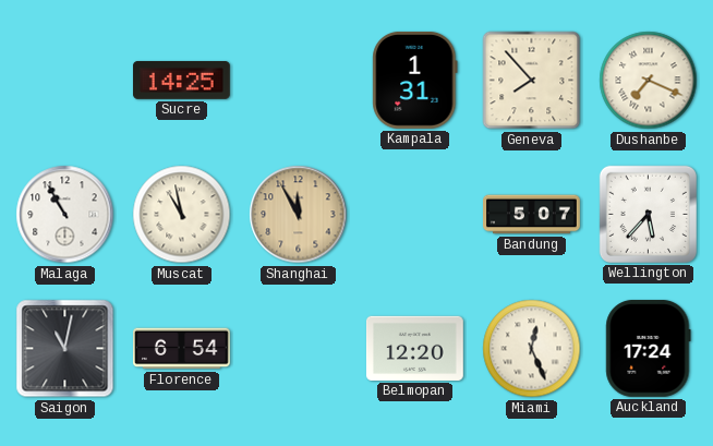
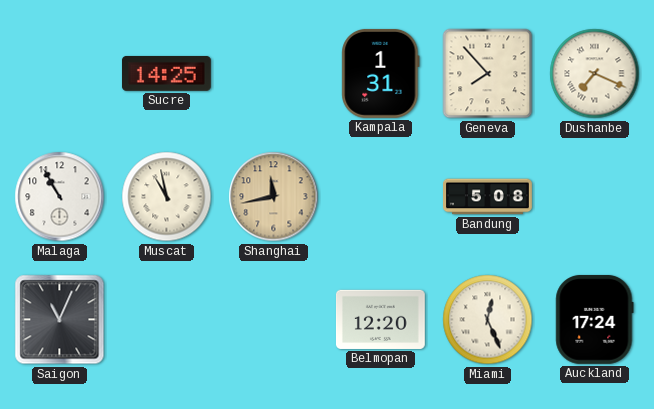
Shanghai: 11:55 -> 11:43 (274, 197)
Bandung: 5:07 -> 5:08 (488, 197)
Wellington: 5:37 -> none (648, 214)
Saigon: 11:02 -> 11:04 (60, 320)
Florence: 6:54 -> none (182, 349)
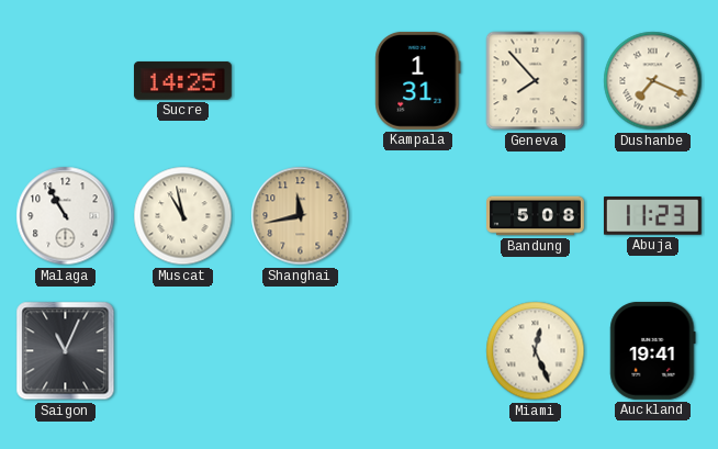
Abuja: none -> 11:23 (652, 216)
Belmopan: 12:20 -> none (381, 319)
Auckland: 17:24 -> 19:41 (653, 350)
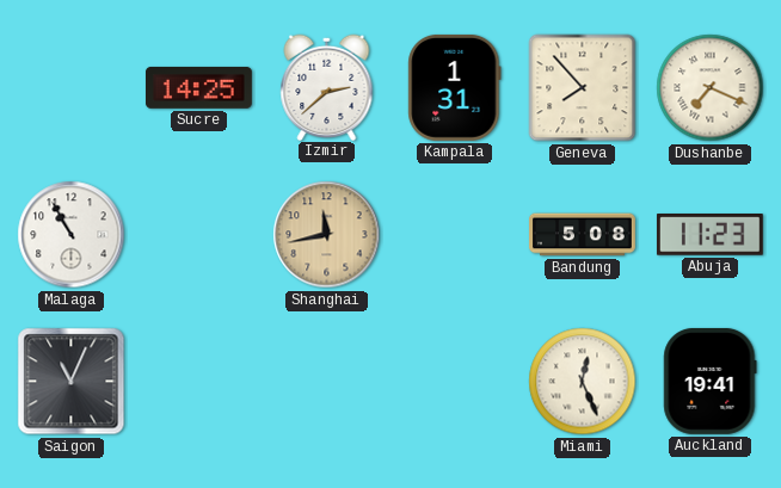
Izmir: none -> 2:38 (327, 87)
Muscat: 10:58 -> none (183, 216)
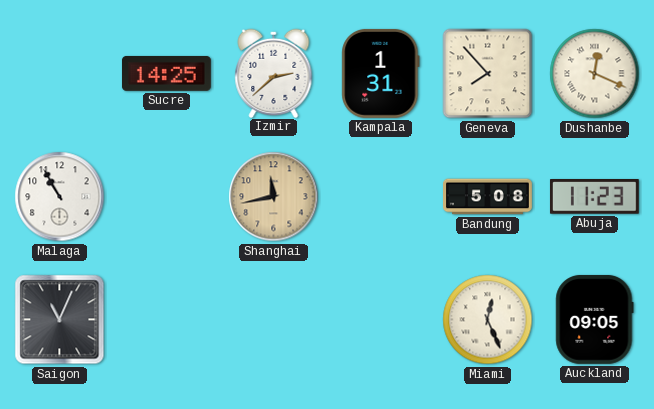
Dushanbe: 7:19 -> 12:19 (595, 74)
Auckland: 19:41 -> 09:05 (595, 319)
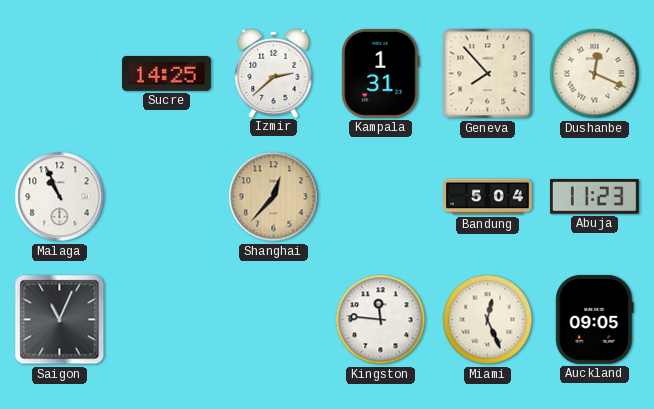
Malaga: 10:55 -> 10:56 (60, 197)
Shanghai: 11:43 -> 12:37 (274, 197)
Bandung: 5:08 -> 5:04 (488, 197)
Kingston: none -> 11:46 (381, 320)
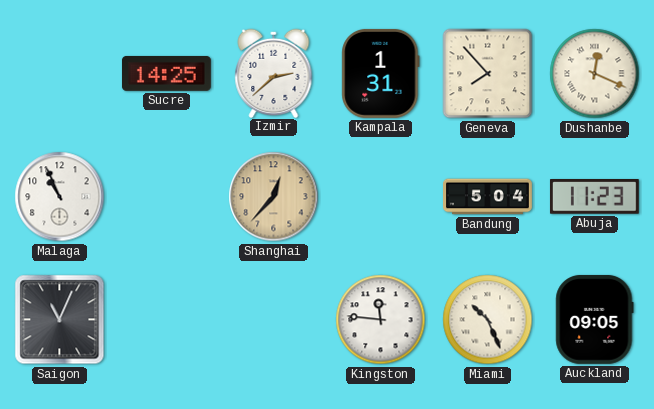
Miami: 12:26 -> 10:26 (488, 320)
